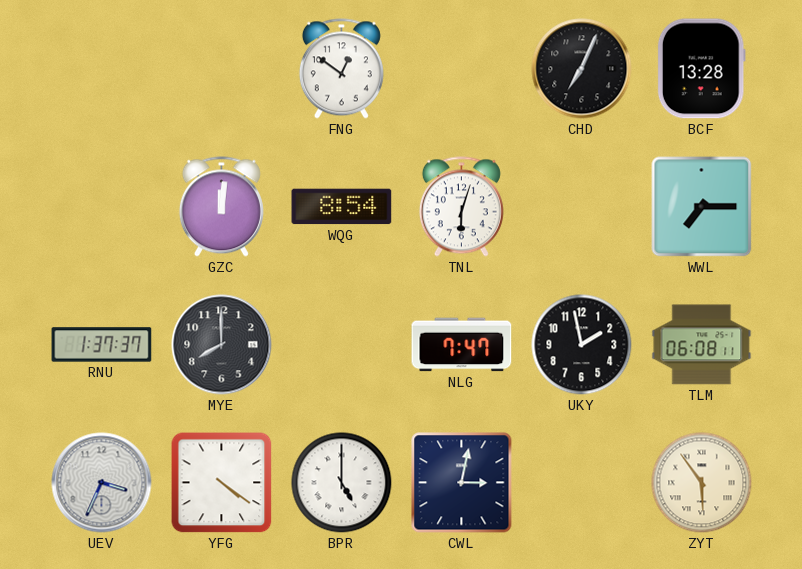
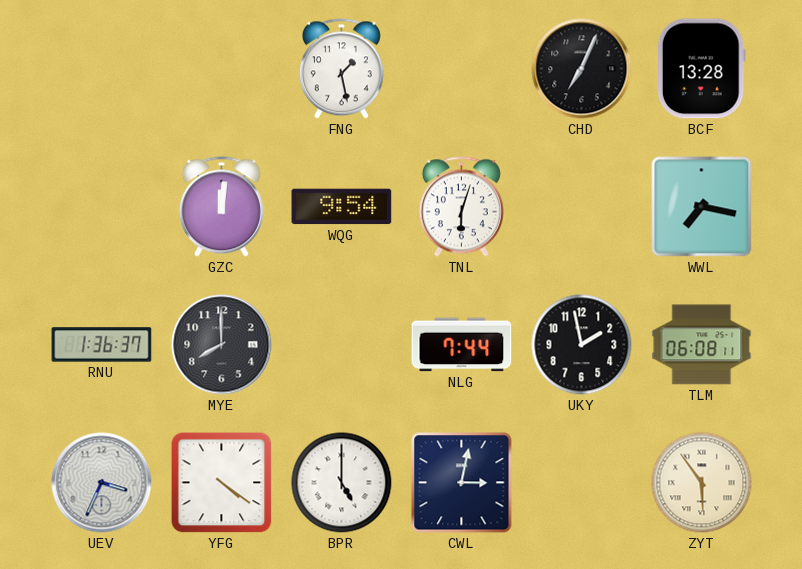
FNG: 12:51 -> 1:28 (341, 69)
WQG: 8:54 -> 9:54 (342, 207)
WWL: 7:15 -> 7:17 (702, 207)
RNU: 1:37 -> 1:36 (102, 345)
NLG: 7:47 -> 7:44 (462, 345)
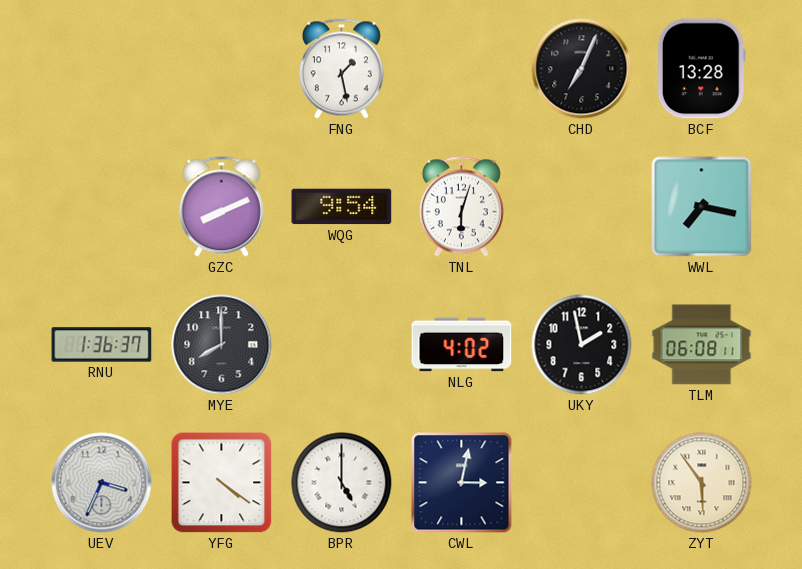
GZC: 12:01 -> 8:11 (221, 207)
NLG: 7:44 -> 4:02 (462, 345)
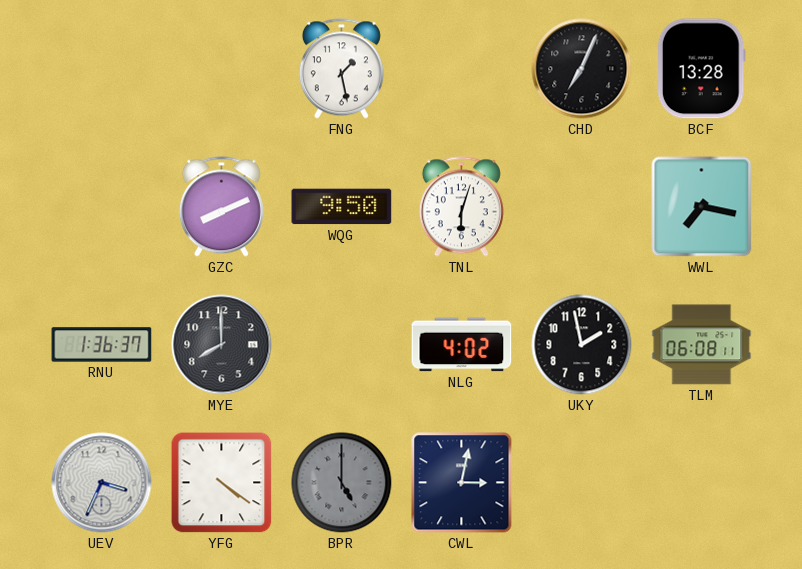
WQG: 9:54 -> 9:50 (342, 207)
BPR dial: white -> grey (342, 483)
ZYT: 5:54 -> none (702, 483)
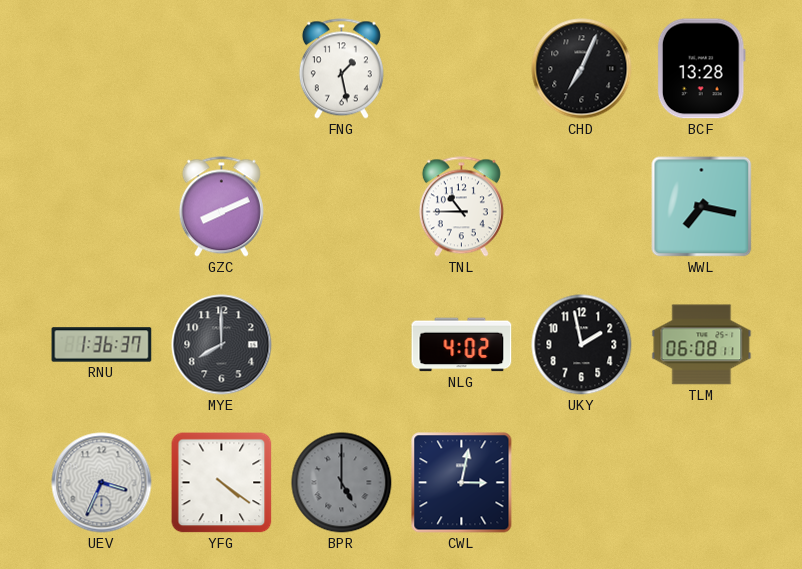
WQG: 9:50 -> none (342, 207)
TNL: 6:03 -> 10:45 (461, 207)
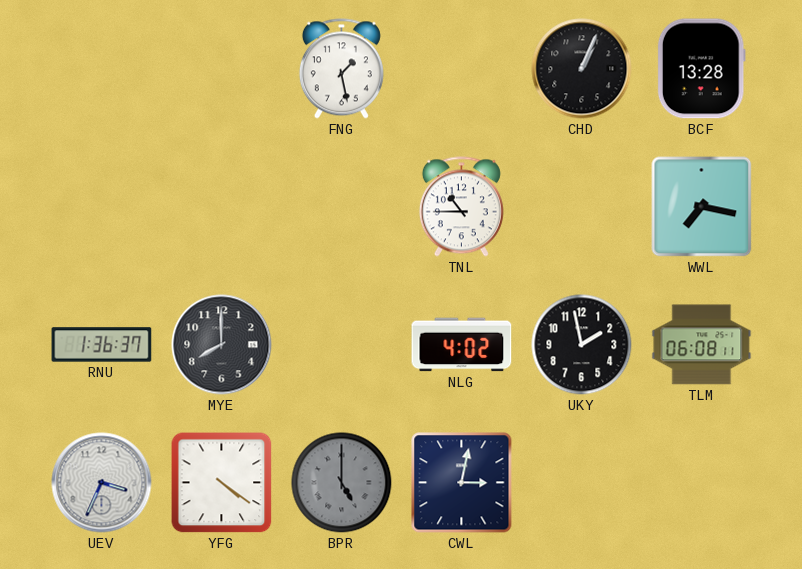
CHD: 7:04 -> 1:04 (582, 69)
GZC: 8:11 -> none (221, 207)
